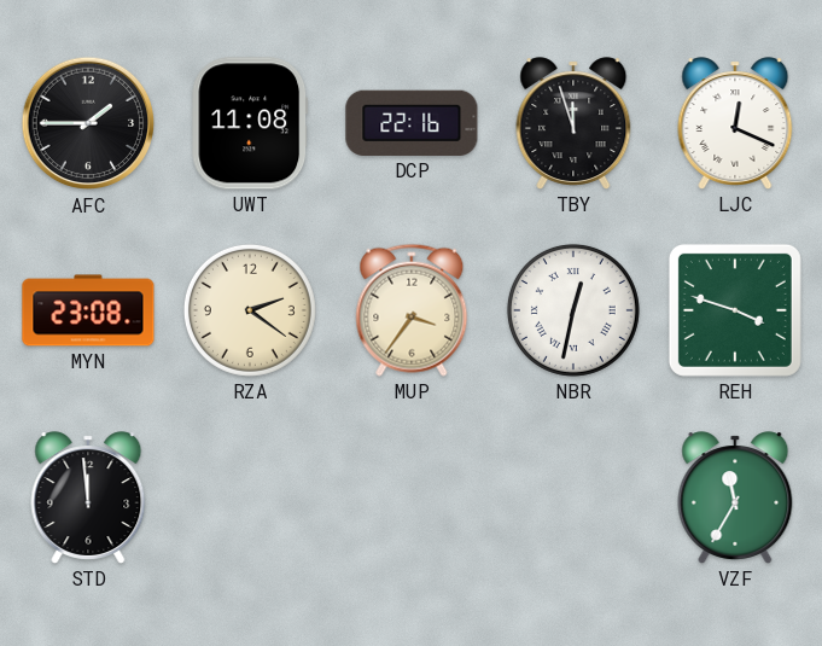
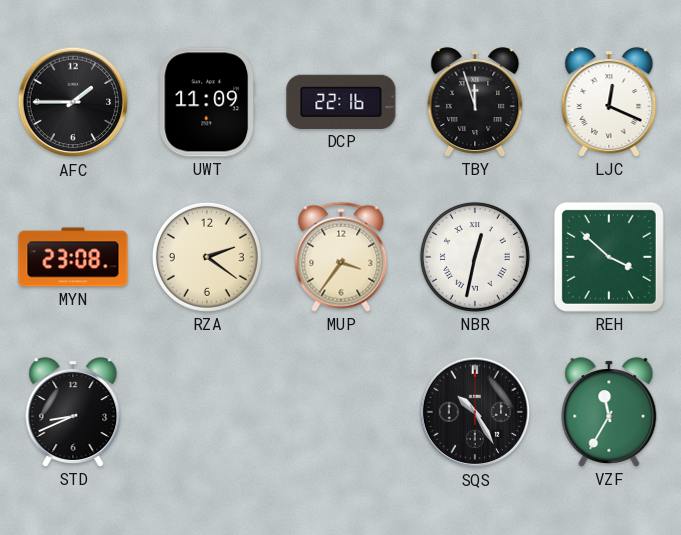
UWT: 11:08 -> 11:09 (207, 102)
REH: 3:48 -> 3:52 (609, 257)
STD: 11:59 -> 8:41 (73, 412)
SQS: none -> 10:25 (475, 412)
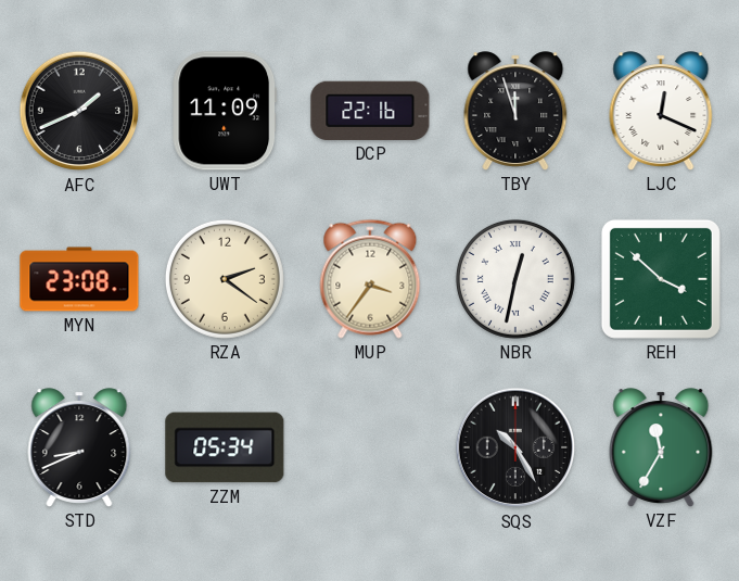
AFC: 1:45 -> 1:41 (79, 111)
ZZM: none -> 05:34 (225, 447)
